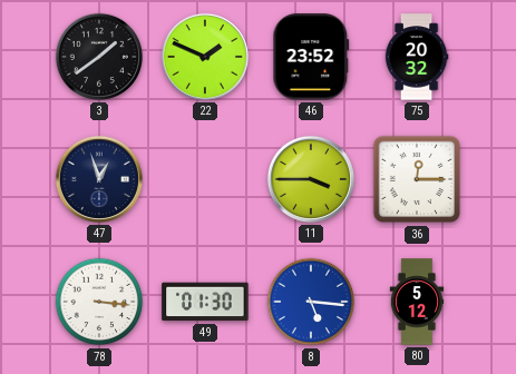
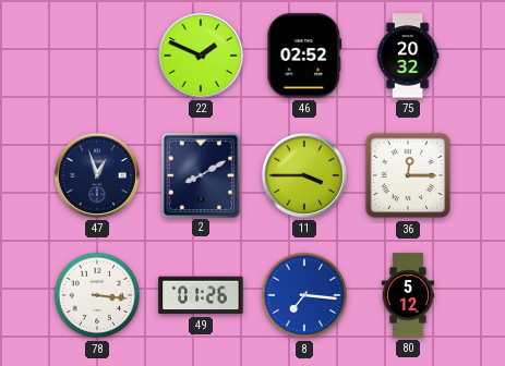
3: 1:39 -> none (99, 57)
46: 23:52 -> 02:52 (304, 56)
2: none -> 8:10 (200, 174)
49: 01:30 -> 01:26 (201, 295)
8: 5:16 -> 7:16 (304, 295)
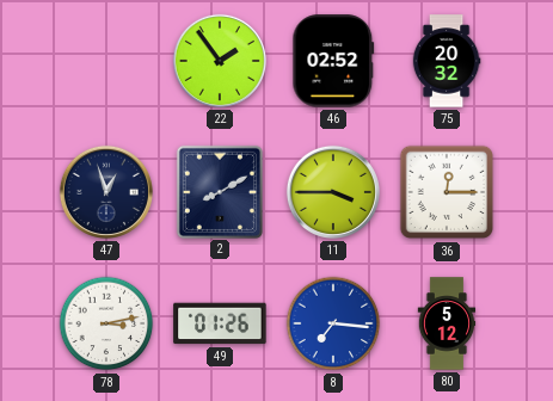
22: 1:49 -> 1:54 (220, 61)
78: 3:16 -> 3:13 (106, 323)
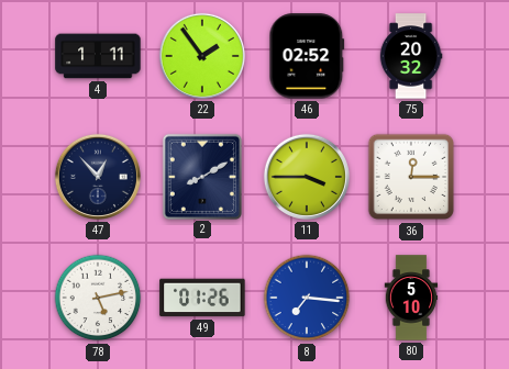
4: none -> 1:11 (98, 56)
47: 12:57 -> 12:53 (98, 177)
78: 3:13 -> 5:13 (98, 298)
80: 5:12 -> 5:10 (411, 298)
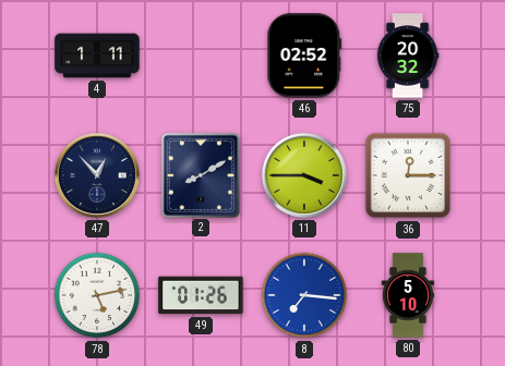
22: 1:54 -> none (202, 56)
